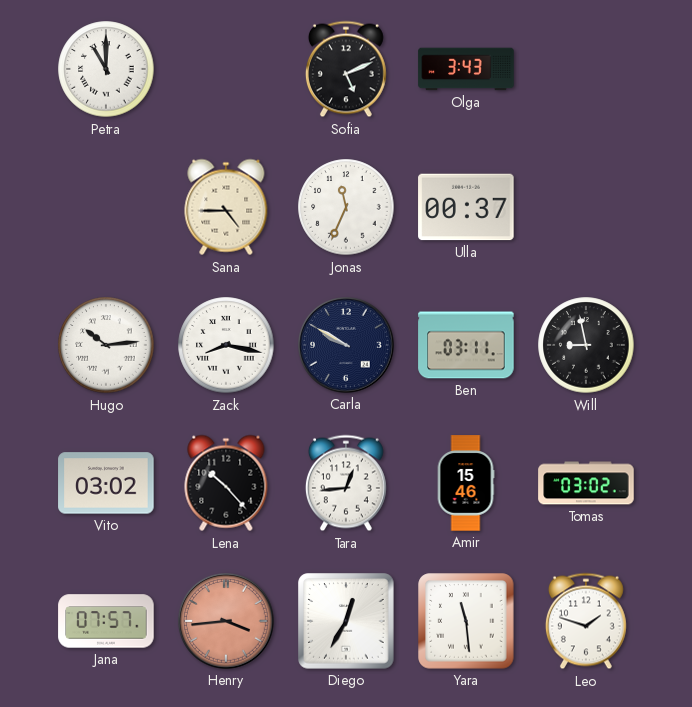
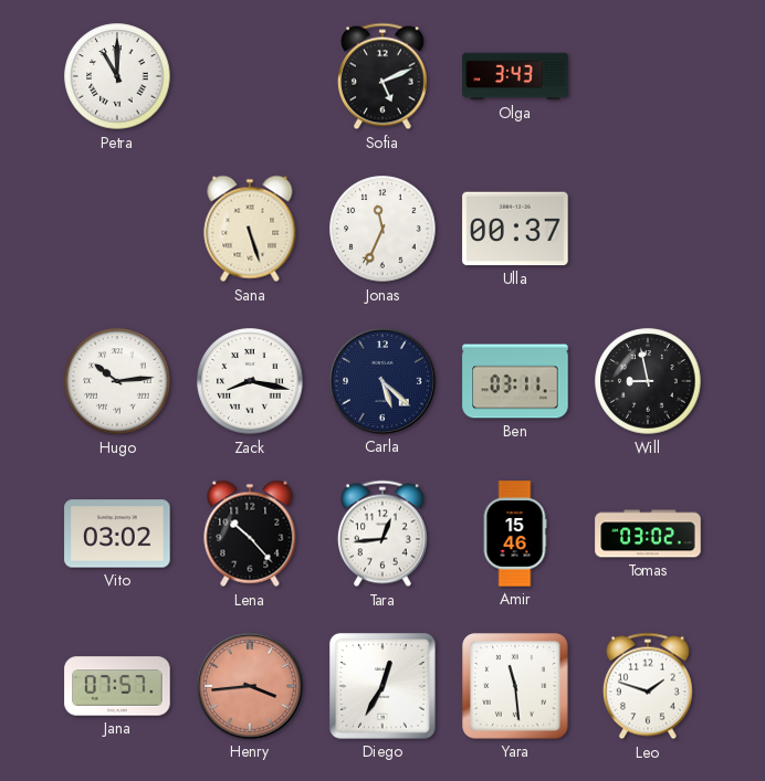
Sana: 4:45 -> 5:27 (250, 229)
Carla: 9:50 -> 5:22 (382, 381)
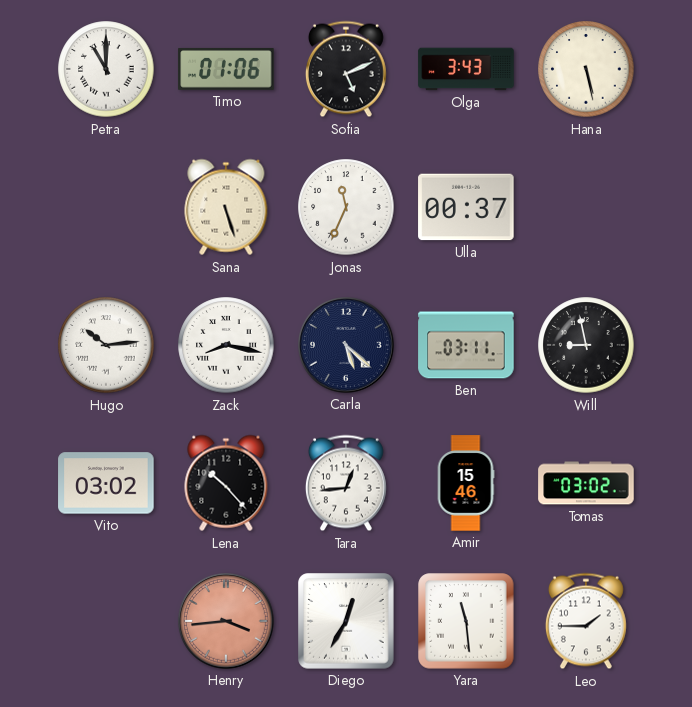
Timo: none -> 01:06 (226, 69)
Hana: none -> 5:28 (586, 69)
Jana: 07:57 -> none (117, 686)
Leo: 1:48 -> 1:45 (586, 621)
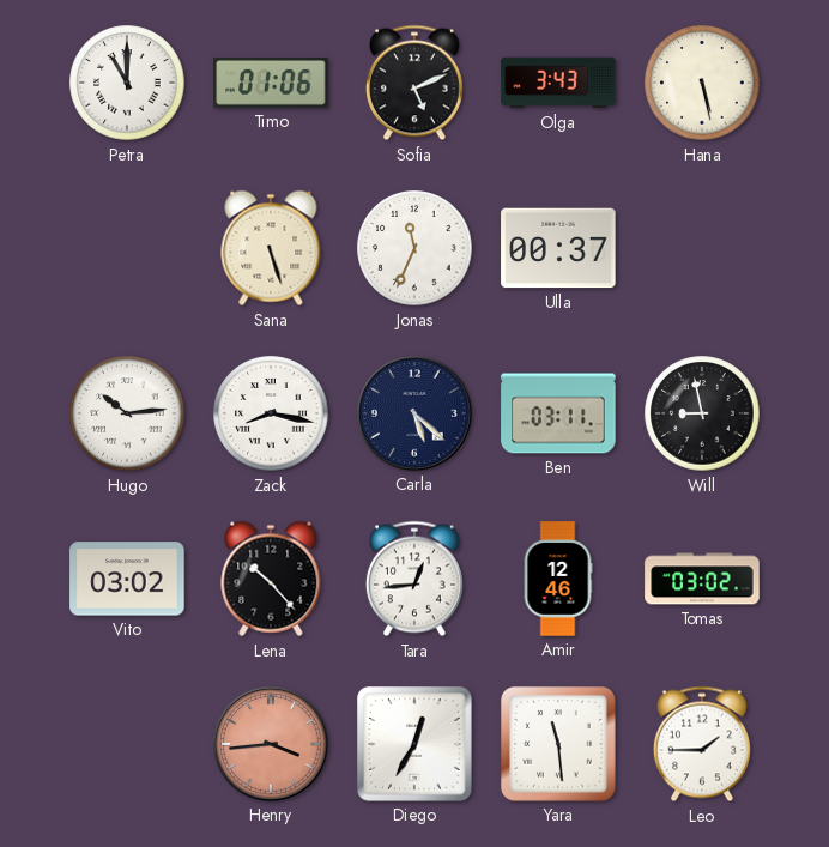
Amir: 15:46 -> 12:46 (558, 579)
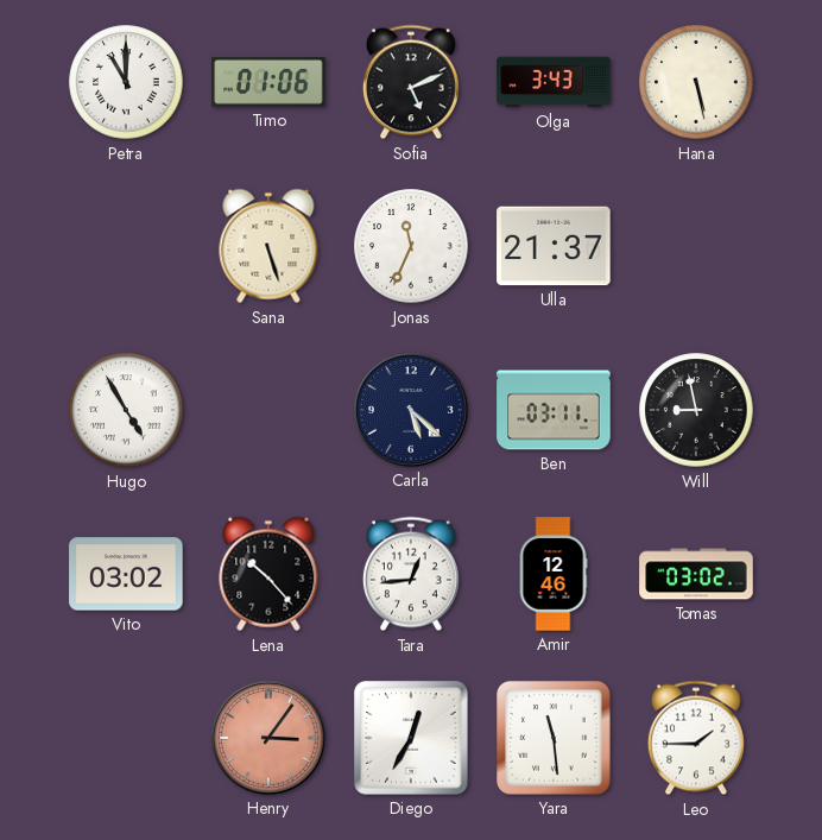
Ulla: 00:37 -> 21:37 (554, 246)
Hugo: 10:14 -> 4:55 (126, 410)
Zack: 8:17 -> none (271, 413)
Henry: 3:44 -> 3:06 (268, 738)
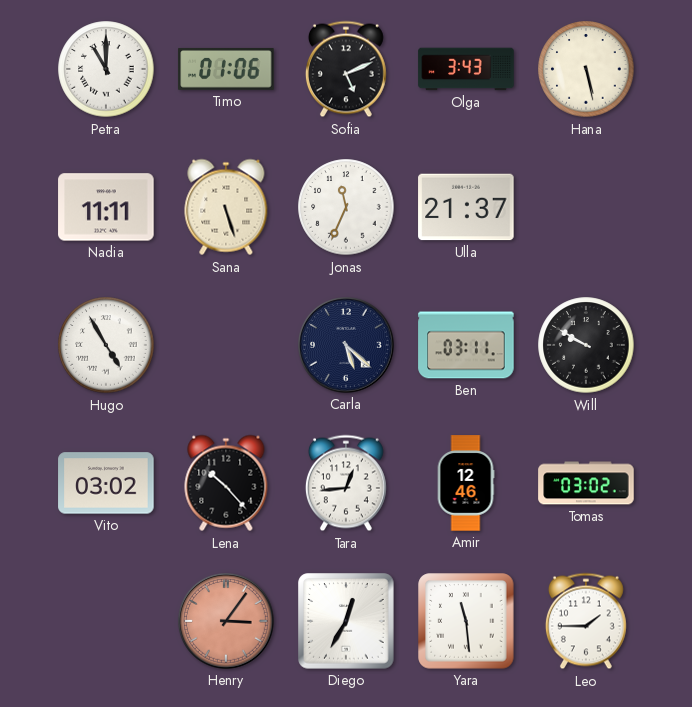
Nadia: none -> 11:11 (106, 207)
Will: 8:58 -> 9:50 (586, 345)
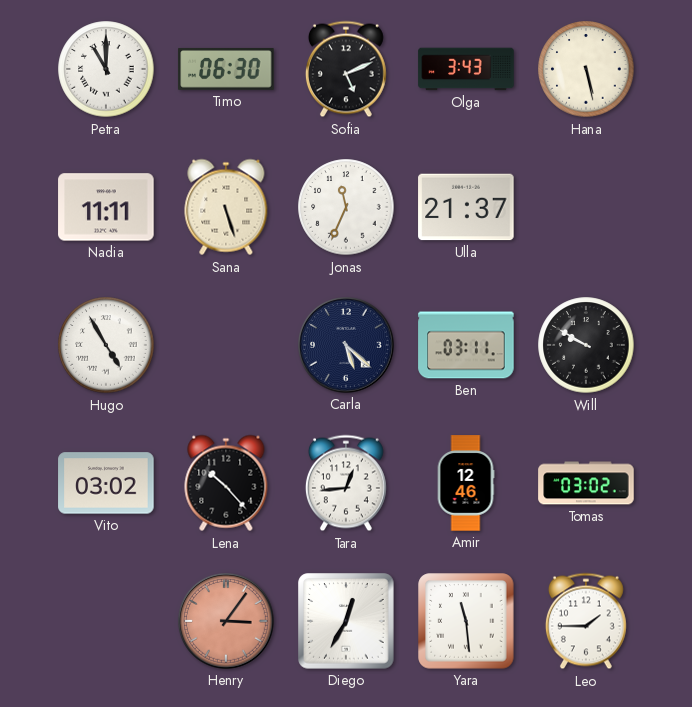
Timo: 01:06 -> 06:30 (226, 69)
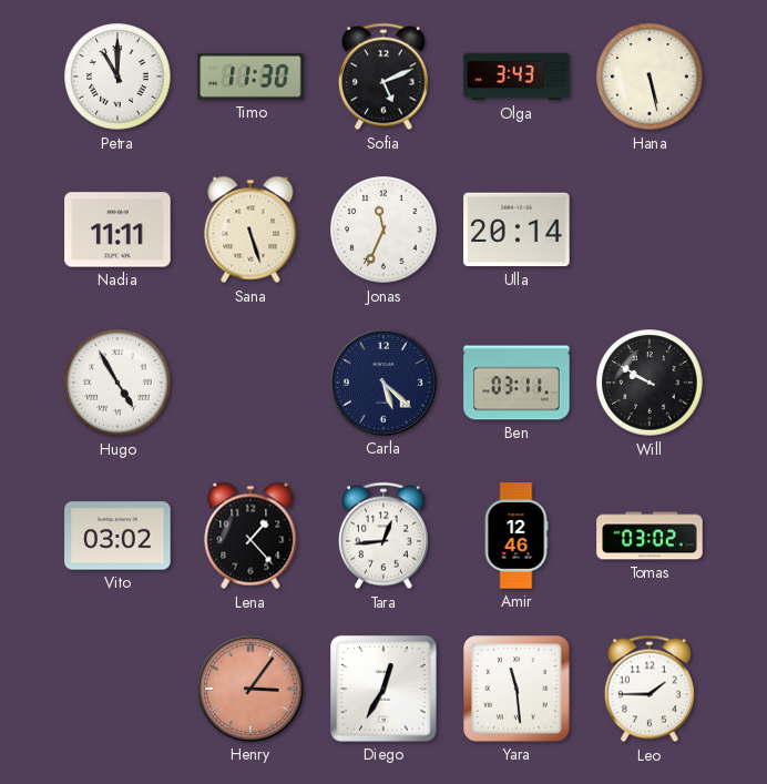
Timo: 06:30 -> 11:30 (250, 77)
Ulla: 21:37 -> 20:14 (517, 230)
Lena: 10:23 -> 1:23 (250, 536)
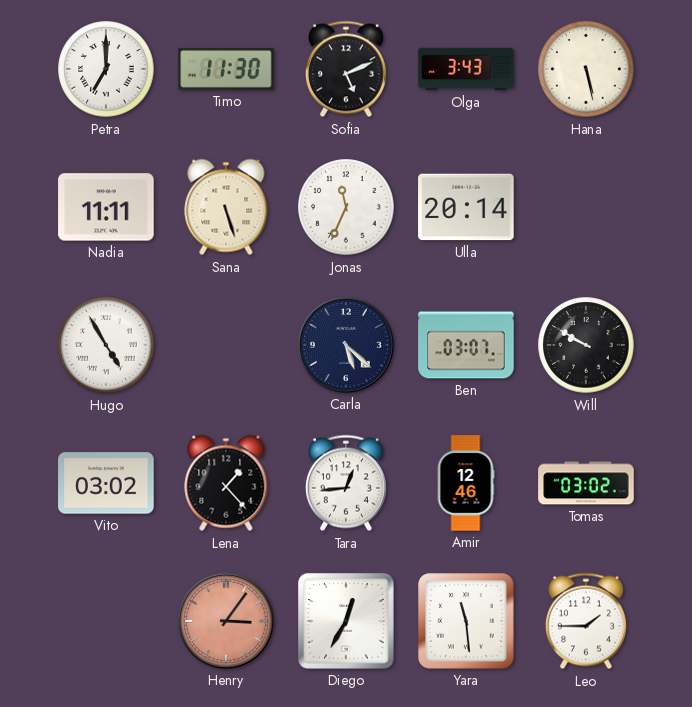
Petra: 11:00 -> 7:00 (106, 69)
Ben: 03:11 -> 03:07 (466, 345)
